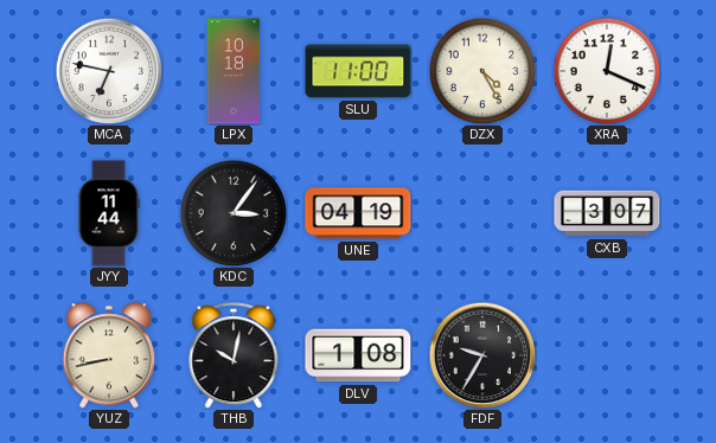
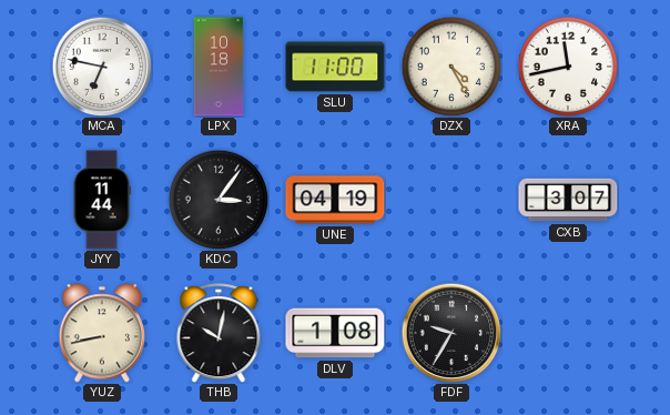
XRA: 12:19 -> 11:43 (568, 67)
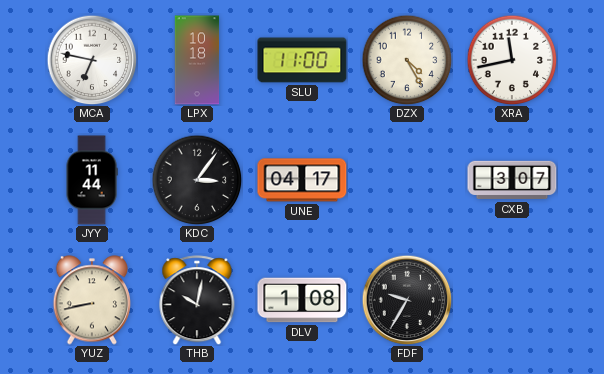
UNE: 04:19 -> 04:17 (302, 180)
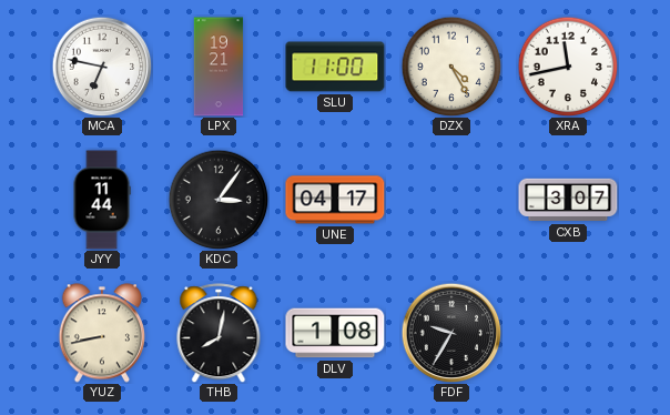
LPX: 10:18 -> 19:21 (219, 67)
THB: 10:02 -> 8:02 (219, 333)
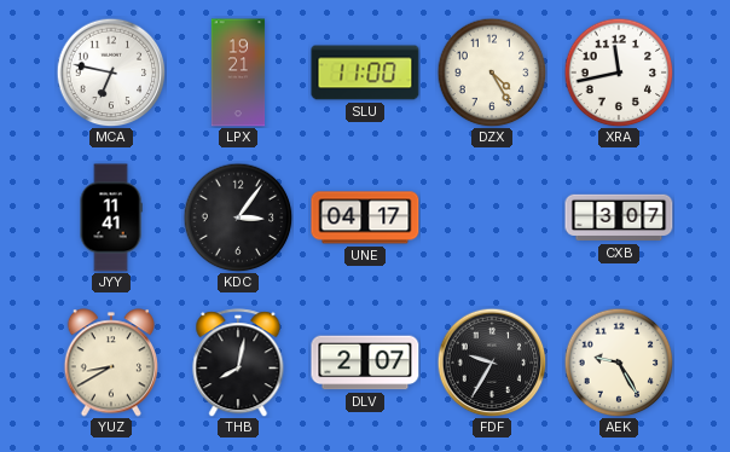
JYY: 11:44 -> 11:41 (111, 218)
YUZ: 8:43 -> 8:40 (110, 363)
DLV: 1:08 -> 2:07 (365, 363)
AEK: none -> 9:25 (619, 363)
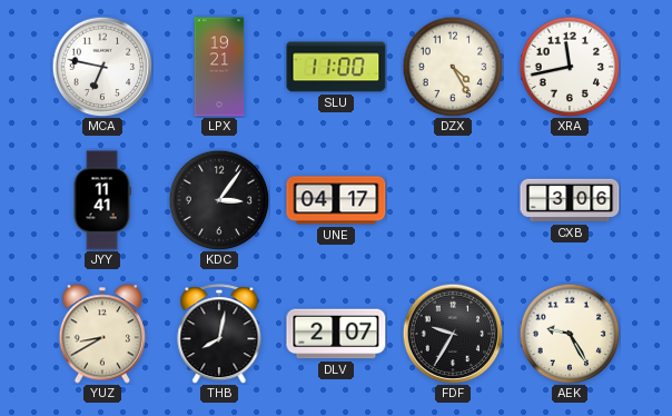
CXB: 3:07 -> 3:06 (570, 200)
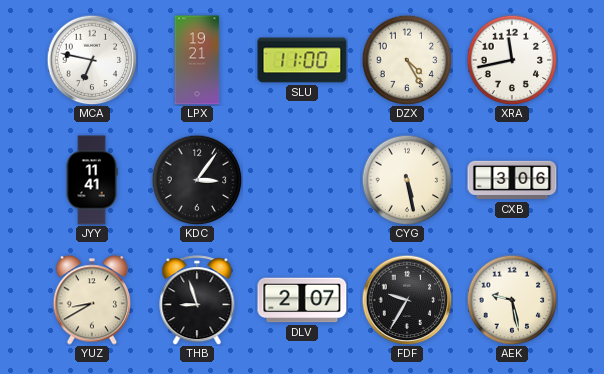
UNE: 04:17 -> none (336, 200)
CYG: none -> 5:28 (407, 180)
THB: 8:02 -> 8:57 (197, 300)
AEK: 9:25 -> 9:28 (512, 300)
